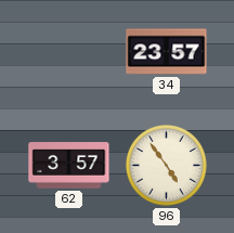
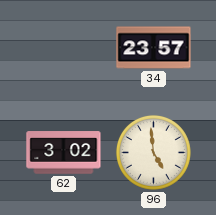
62: 3:57 -> 3:02 (64, 153)
96: 4:54 -> 4:59 (153, 152)
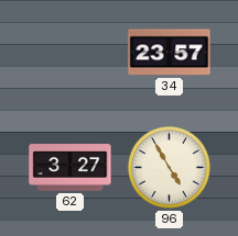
62: 3:02 -> 3:27 (71, 168)
96: 4:59 -> 4:55 (169, 167)
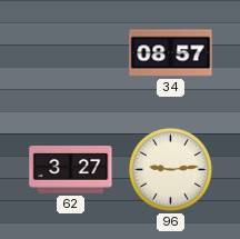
34: 23:57 -> 08:57 (171, 53)
96: 4:55 -> 9:14 (170, 169)
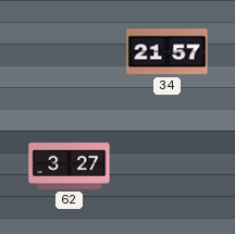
34: 08:57 -> 21:57 (168, 52)
96: 9:14 -> none (170, 169)
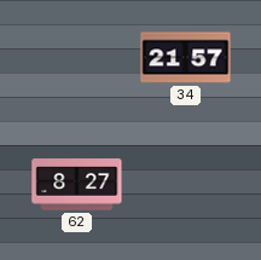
62: 3:27 -> 8:27 (77, 185)
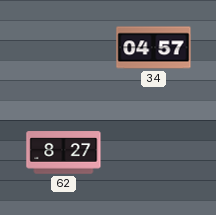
34: 21:57 -> 04:57 (154, 48)
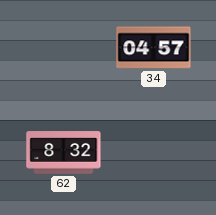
62: 8:27 -> 8:32 (64, 153)
